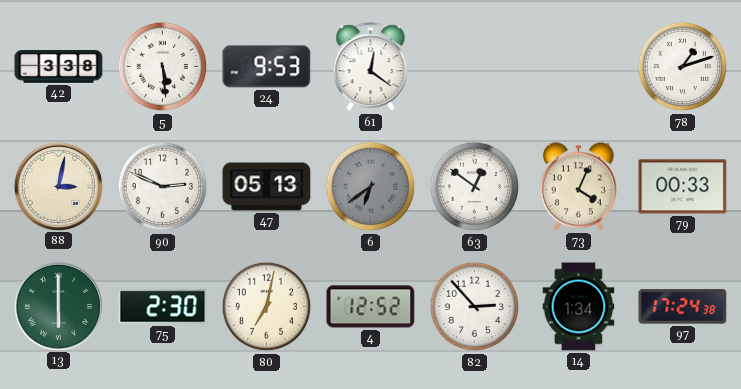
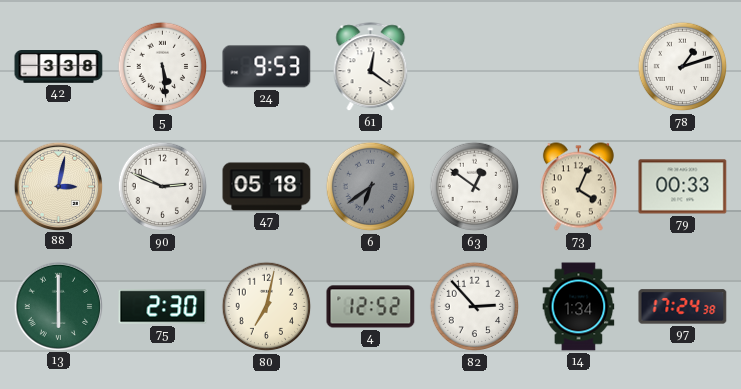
47: 05:13 -> 05:18 (267, 187)
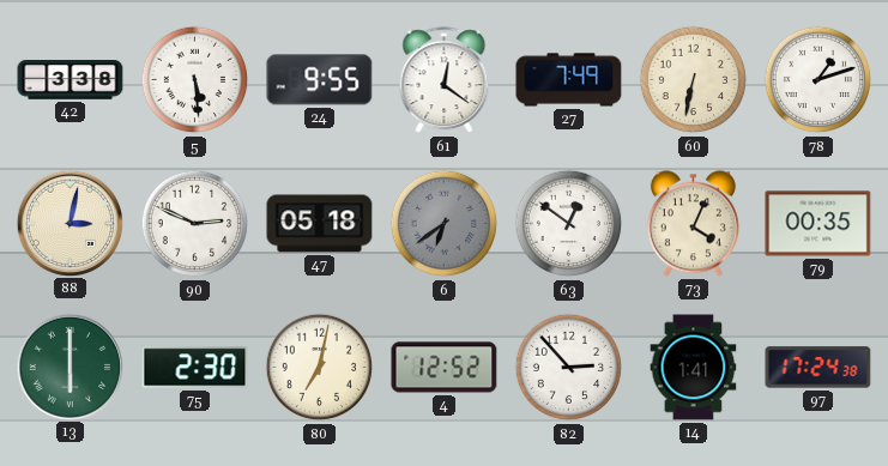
24: 9:53 -> 9:55 (320, 80)
27: none -> 7:49 (569, 80)
60: none -> 6:32 (694, 80)
79: 00:33 -> 00:35 (818, 224)
14: 1:34 -> 1:41 (694, 368)
